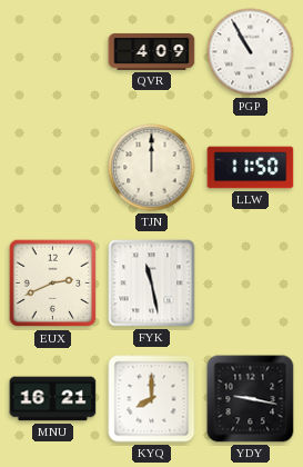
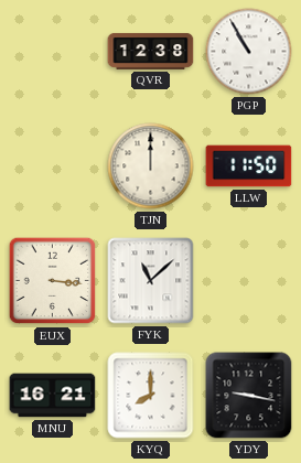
QVR: 4:09 -> 12:38 (151, 51)
EUX: 2:41 -> 3:16 (53, 281)
FYK: 11:28 -> 11:08 (151, 281)
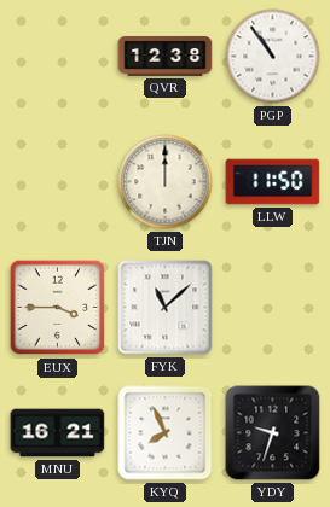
PGP: 10:55 -> 10:54 (273, 57)
EUX: 3:16 -> 3:45 (58, 308)
KYQ: 8:00 -> 7:56 (166, 433)
YDY: 9:17 -> 9:33 (273, 433)
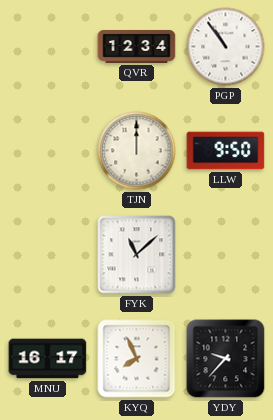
QVR: 12:38 -> 12:34 (137, 46)
LLW: 11:50 -> 9:50 (226, 151)
EUX: 3:45 -> none (58, 308)
MNU: 16:21 -> 16:17 (48, 359)
YDY: 9:33 -> 9:37 (226, 359)
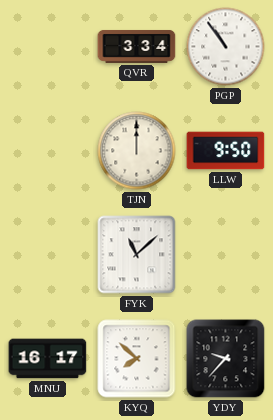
QVR: 12:34 -> 3:34 (137, 46)
KYQ: 7:56 -> 7:52 (137, 359)
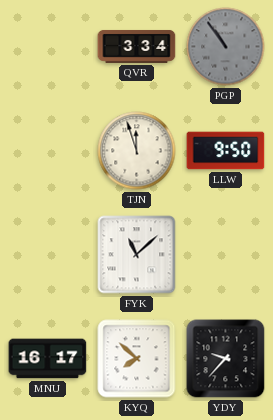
PGP dial: white -> grey (226, 47)
TJN: 12:00 -> 11:57 (137, 151)
